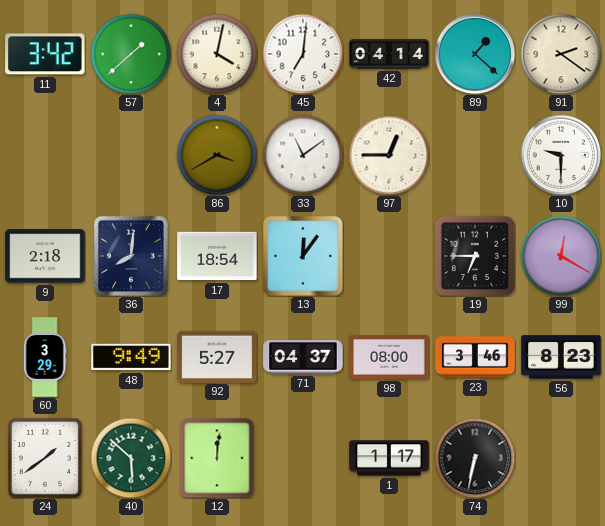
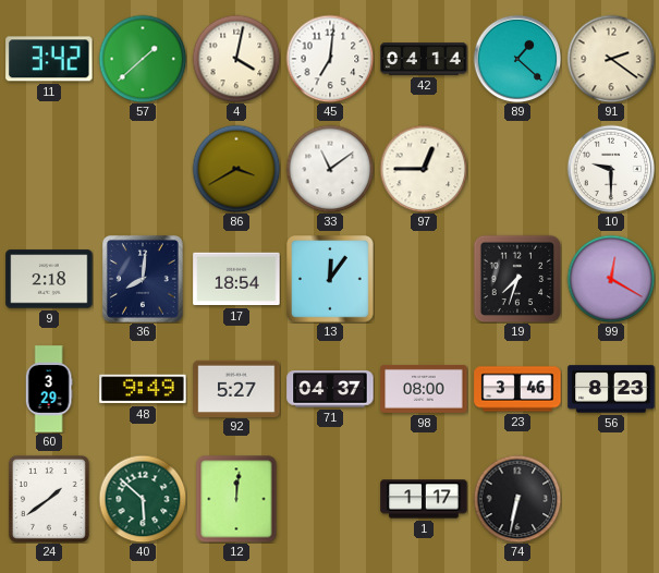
19: 6:45 -> 7:33 (517, 279)
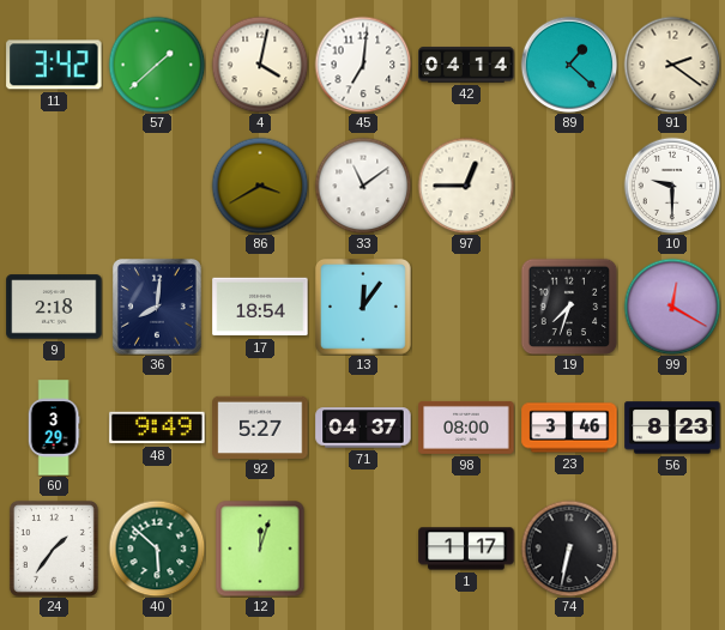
24: 1:39 -> 1:36 (54, 549)
12: 12:01 -> 12:03 (260, 549)
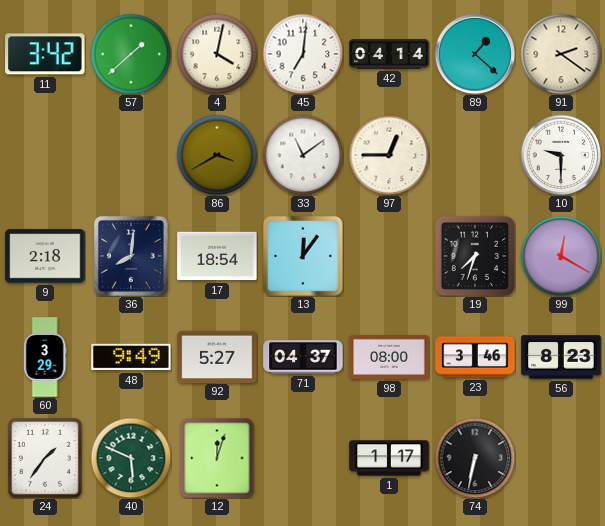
40: 5:52 -> 5:49 (131, 458)
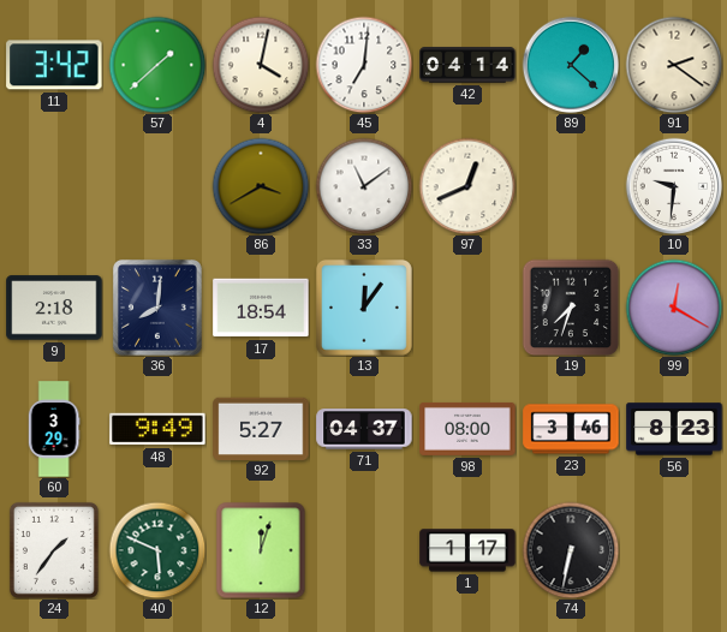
97: 12:45 -> 12:41 (467, 186)
10: 9:30 -> 9:31 (674, 186)
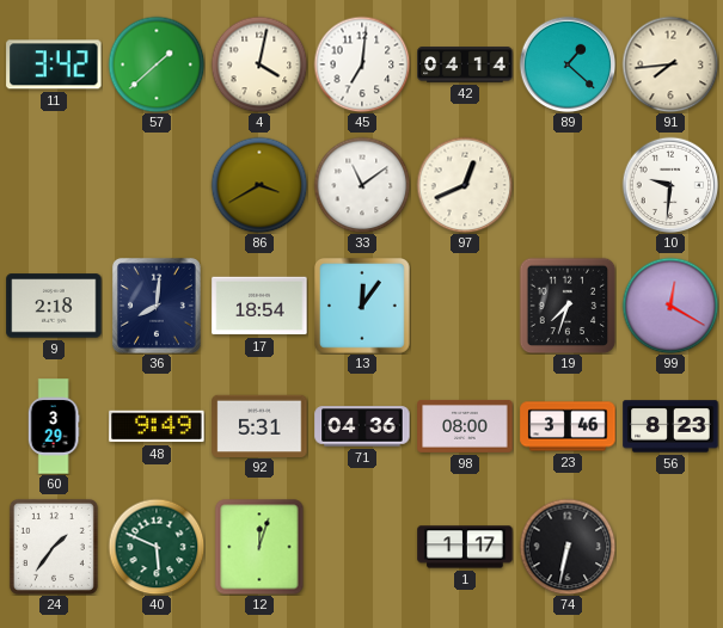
91: 2:21 -> 7:44 (670, 64)
92: 5:27 -> 5:31 (259, 425)
71: 04:37 -> 04:36 (362, 426)
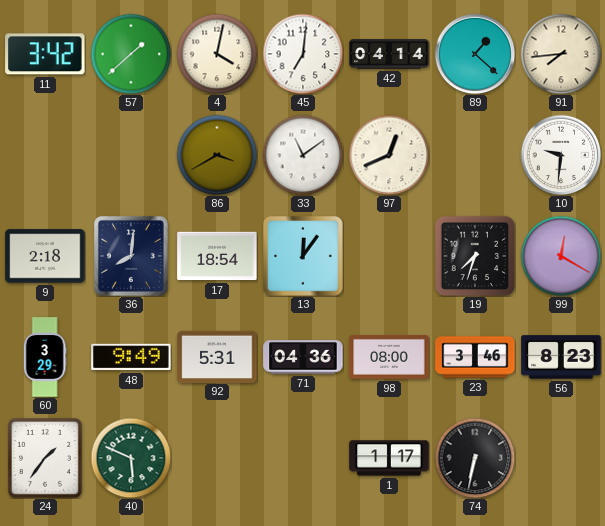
12: 12:03 -> none (259, 547)
